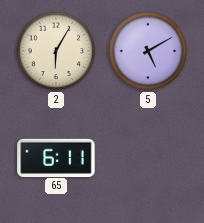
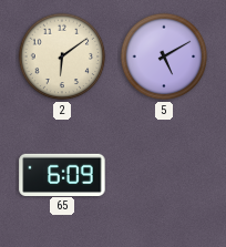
2: 6:05 -> 6:09 (62, 56)
65: 6:11 -> 6:09 (62, 174)
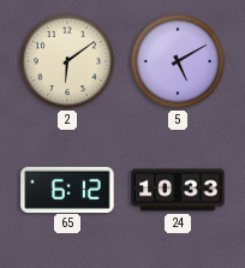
65: 6:09 -> 6:12 (67, 189)
24: none -> 10:33 (178, 190)
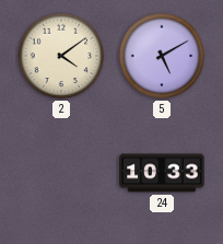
2: 6:09 -> 4:09 (61, 56)
65: 6:12 -> none (67, 189)
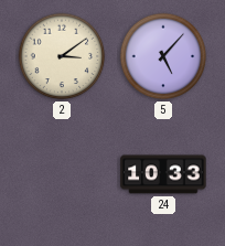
2: 4:09 -> 3:09 (62, 56)
5: 5:10 -> 5:07 (163, 56)
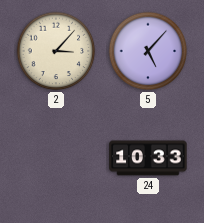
2: 3:09 -> 3:07 (56, 51)
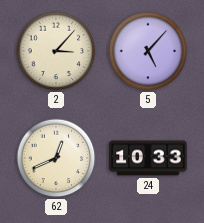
62: none -> 12:41 (56, 158)
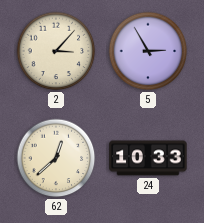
5: 5:07 -> 2:55 (148, 51)
62: 12:41 -> 12:38 (56, 158)
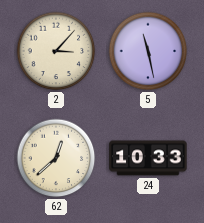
5: 2:55 -> 11:28 (148, 51)
